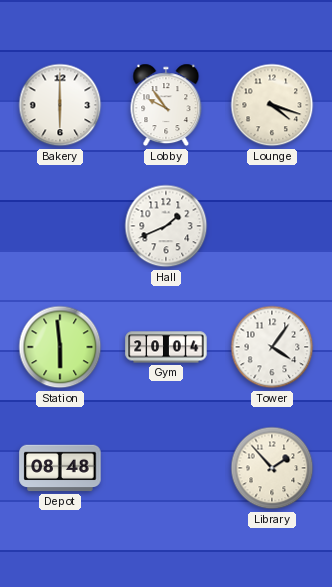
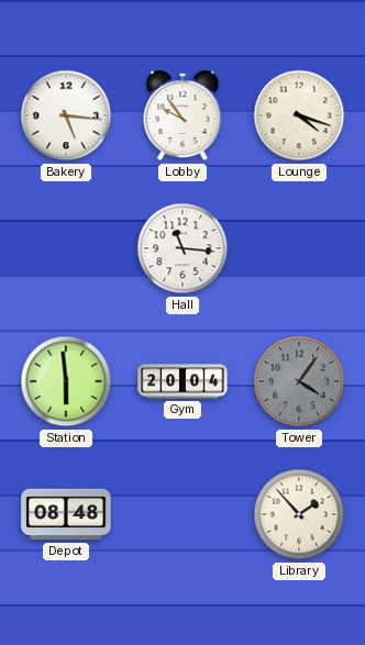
Bakery: 6:00 -> 5:16 (66, 115)
Hall: 1:41 -> 11:16 (182, 248)
Tower dial: white -> grey (299, 381)
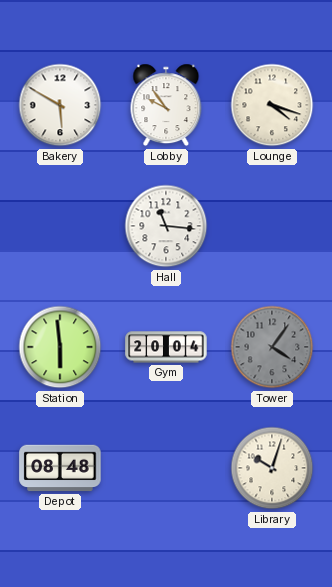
Bakery: 5:16 -> 5:50 (60, 105)
Library: 1:53 -> 10:03 (272, 468)
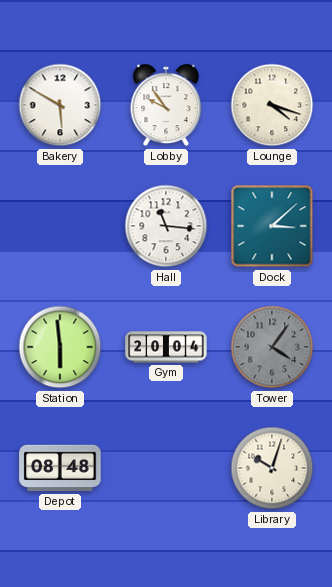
Dock: none -> 3:08 (272, 226)
